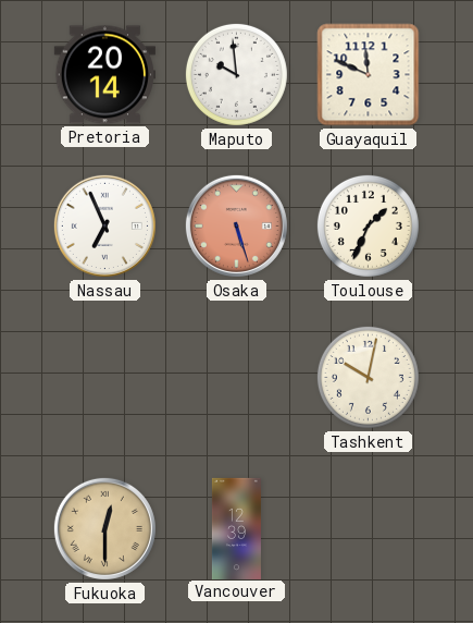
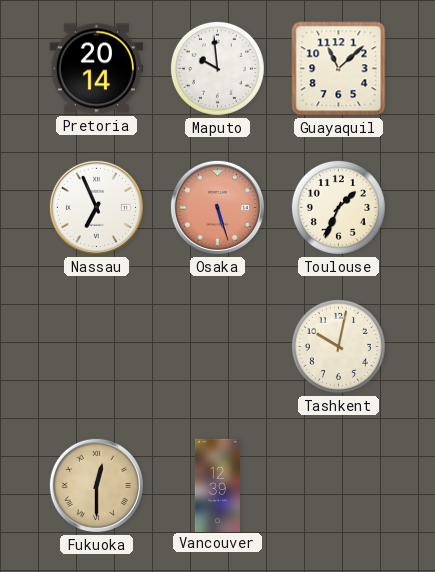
Guayaquil: 11:49 -> 11:08 (339, 69)
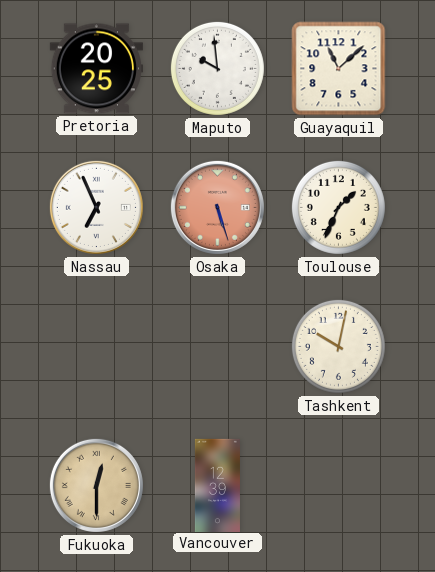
Pretoria: 20:14 -> 20:25 (96, 69)
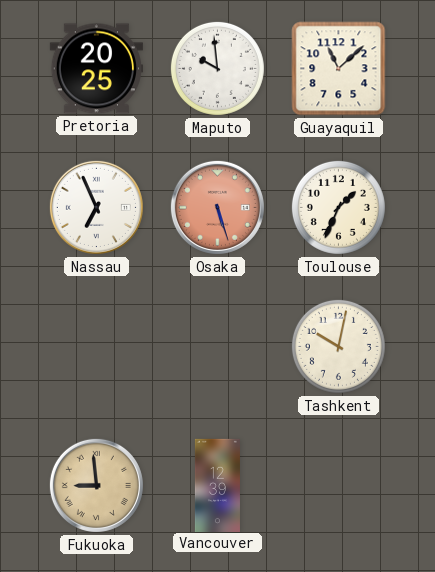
Fukuoka: 12:30 -> 8:59 (96, 485)
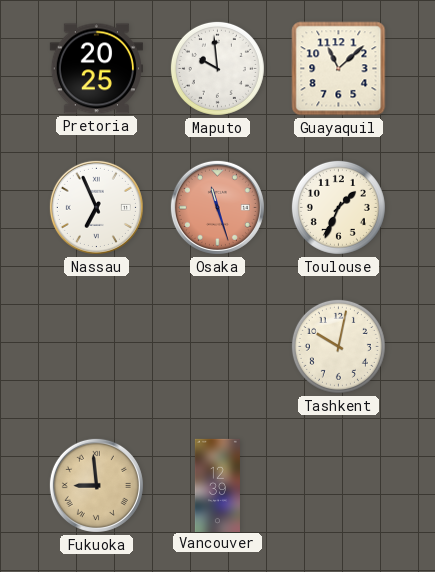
Osaka: 5:27 -> 11:27 (217, 207)
